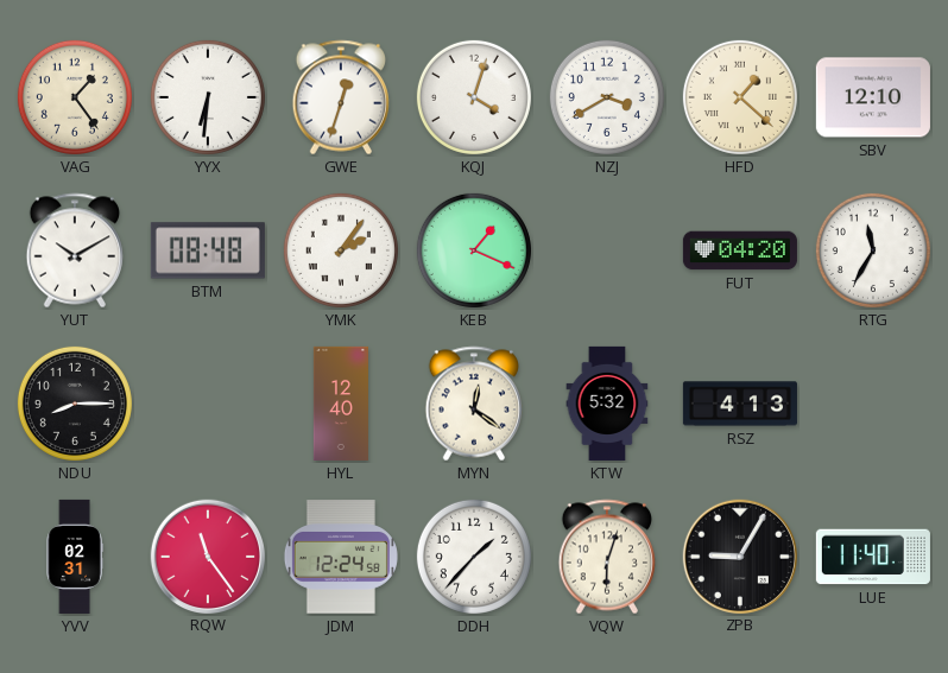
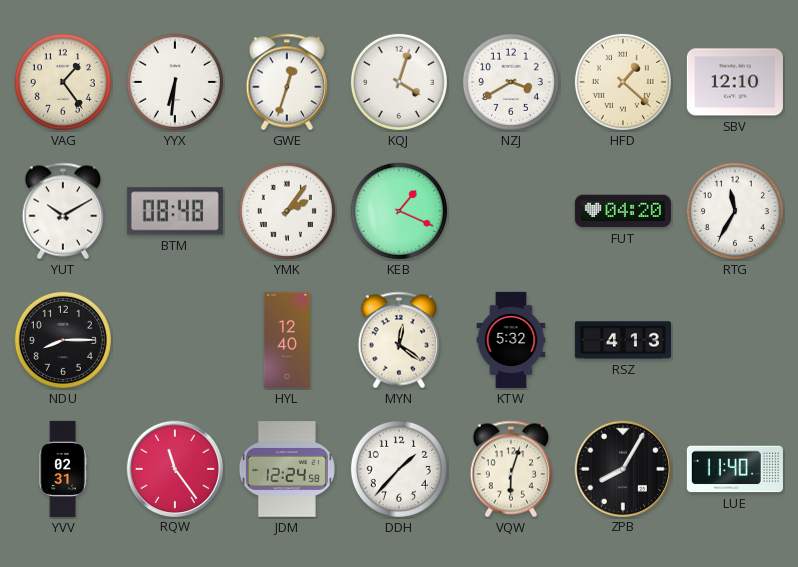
ZPB: 9:05 -> 8:05 (622, 468)
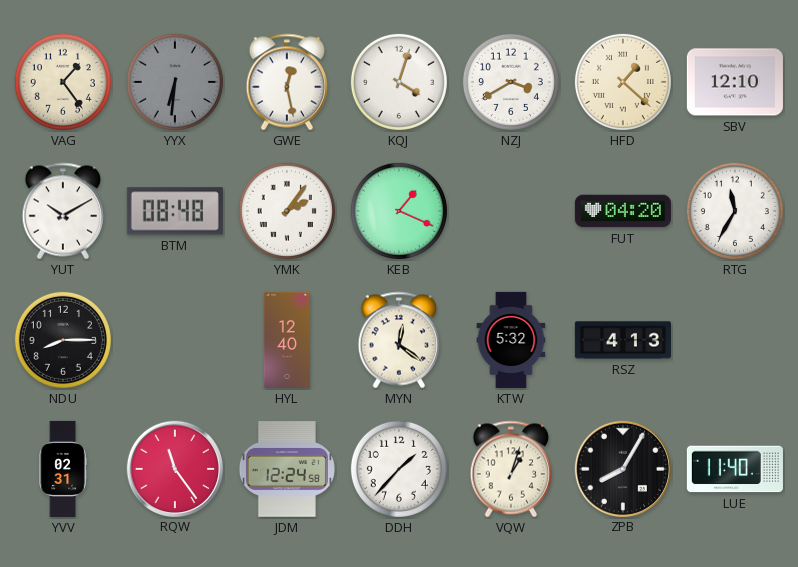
YYX dial: white -> grey (175, 82)
GWE: 12:33 -> 12:28 (286, 82)
VQW: 6:03 -> 1:03 (510, 469)
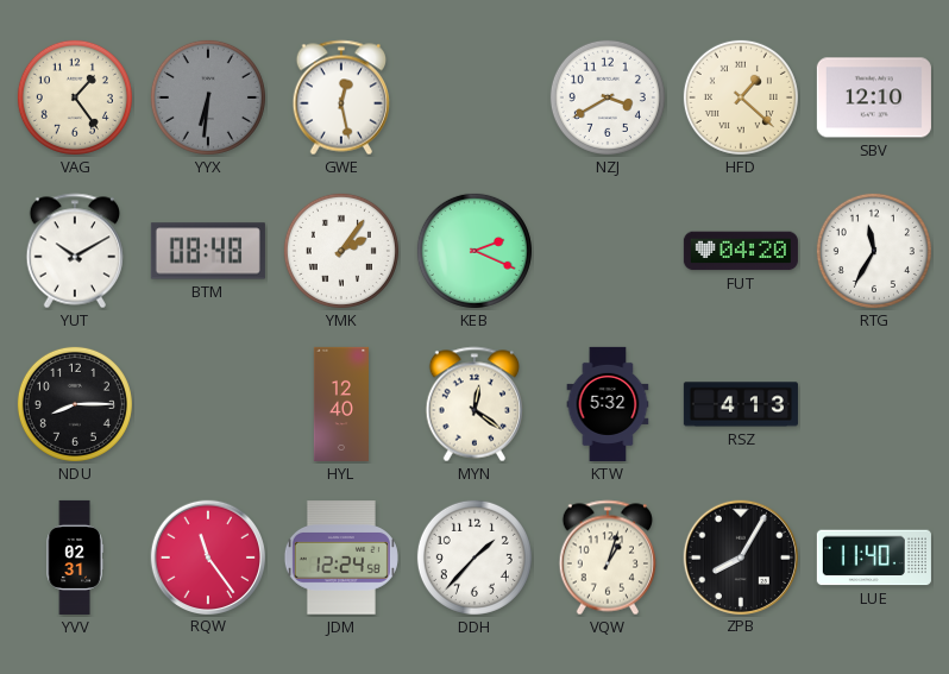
KQJ: 4:03 -> none (399, 82)
KEB: 1:19 -> 2:19 (474, 251)
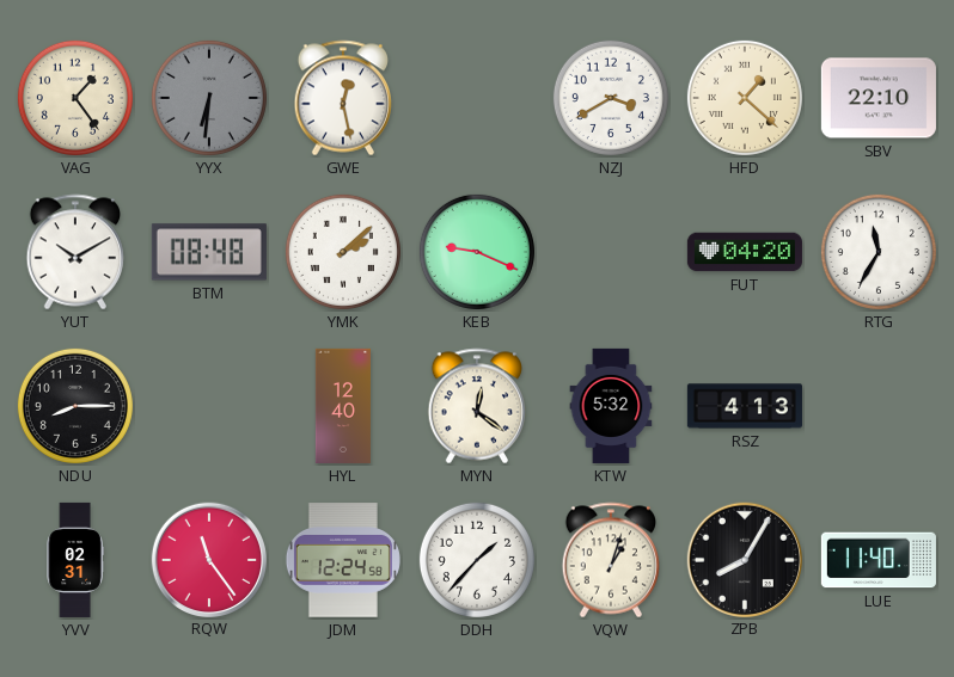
SBV: 12:10 -> 22:10 (879, 98)
YMK: 2:06 -> 2:08 (343, 252)
KEB: 2:19 -> 9:19 (477, 252)
